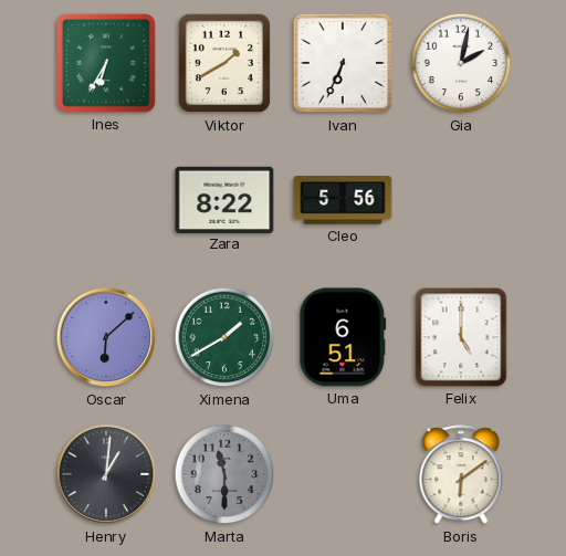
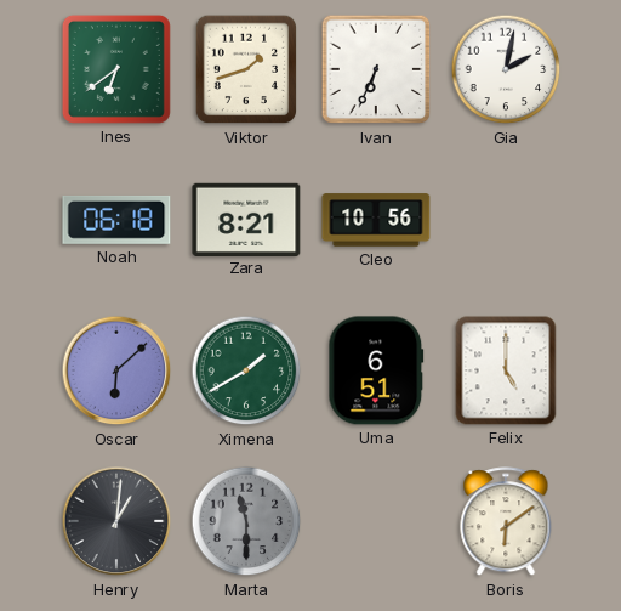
Ines: 6:35 -> 6:39 (116, 69)
Viktor: 1:40 -> 1:42 (246, 69)
Noah: none -> 06:18 (116, 220)
Zara: 8:22 -> 8:21 (246, 219)
Cleo: 5:56 -> 10:56 (376, 220)
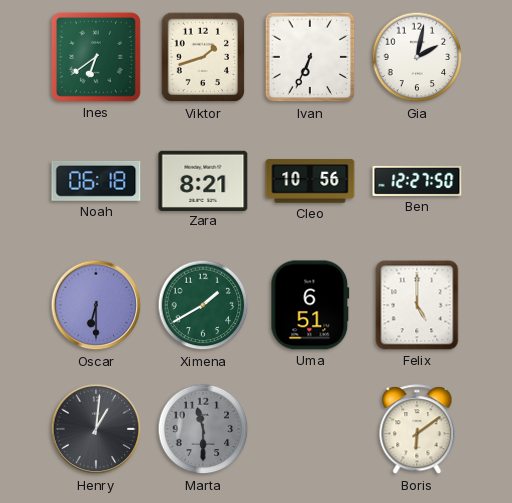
Ben: none -> 12:27 (417, 181)
Oscar: 6:08 -> 6:30 (96, 305)
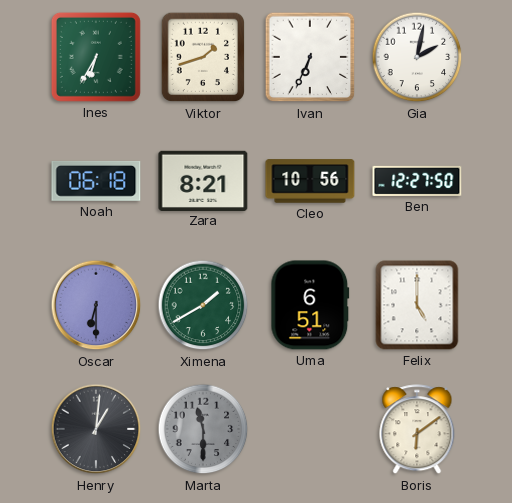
Ines: 6:39 -> 6:35 (96, 57)
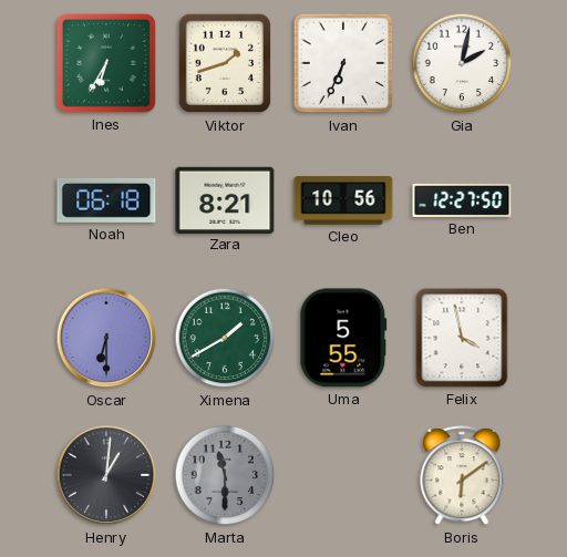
Uma: 6:51 -> 5:55 (343, 338)
Felix: 5:00 -> 3:58 (462, 338)
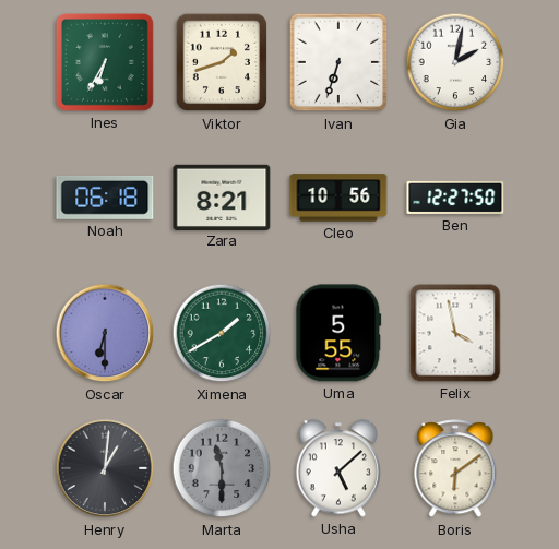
Ivan: 6:34 -> 6:33 (338, 62)
Usha: none -> 5:08 (338, 468)
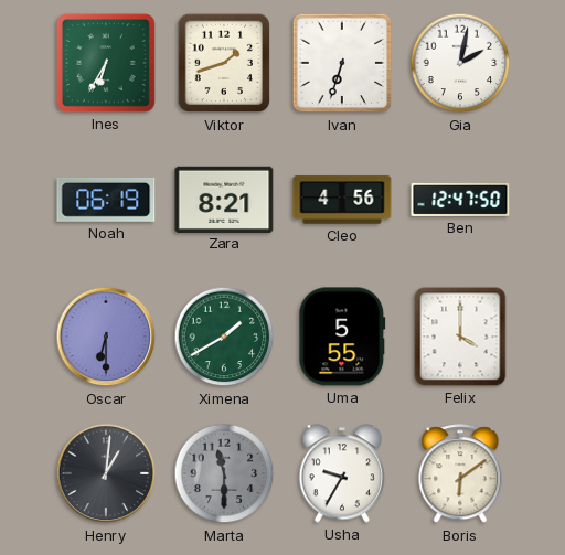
Noah: 06:18 -> 06:19 (106, 200)
Cleo: 10:56 -> 4:56 (342, 200)
Ben: 12:27 -> 12:47 (460, 200)
Felix: 3:58 -> 4:00 (460, 337)
Usha: 5:08 -> 9:35 (342, 473)
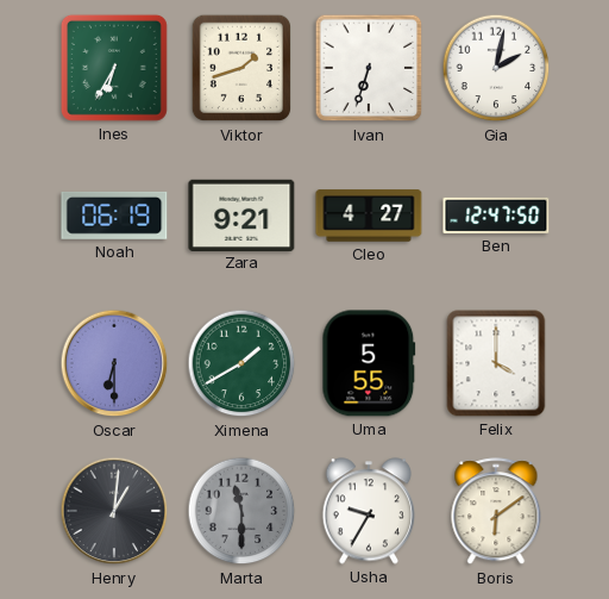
Zara: 8:21 -> 9:21 (241, 214)
Cleo: 4:56 -> 4:27 (369, 216)
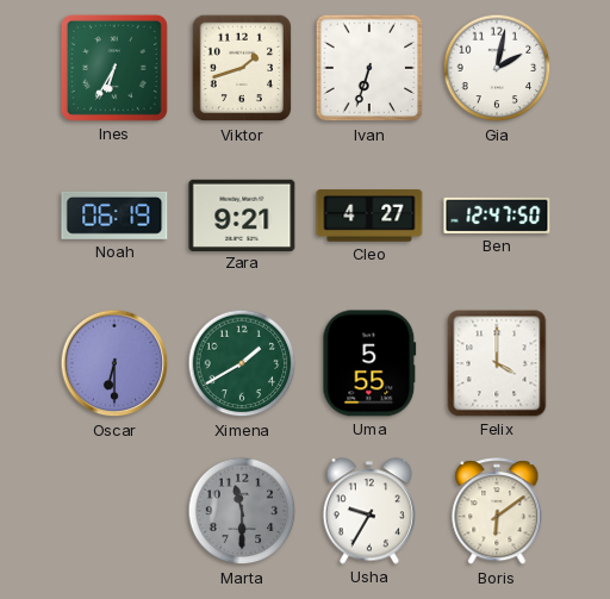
Henry: 1:01 -> none (114, 511)
